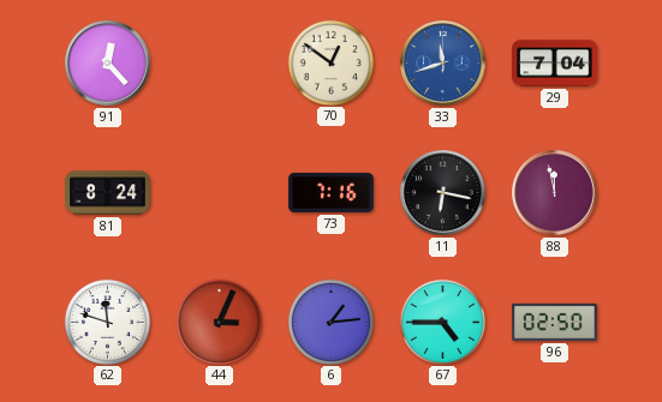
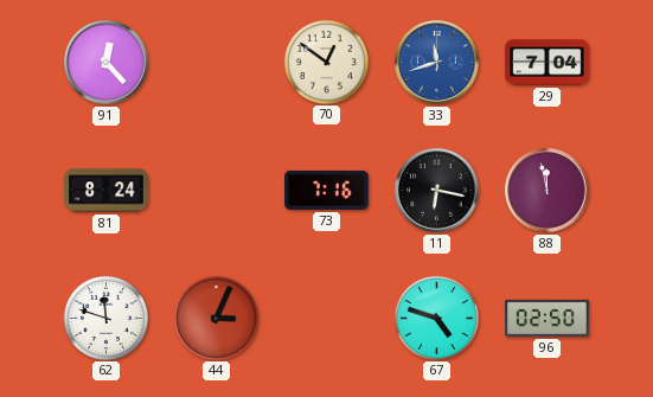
6: 1:14 -> none (330, 322)
67: 4:45 -> 4:48 (436, 318)
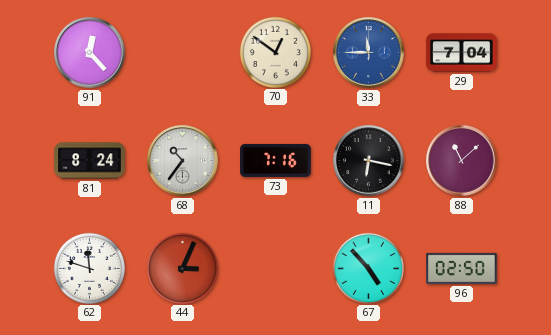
33: 11:42 -> 11:45 (369, 53)
68: none -> 10:36 (183, 161)
88: 11:58 -> 11:08 (462, 161)
67: 4:48 -> 4:53 (368, 268)
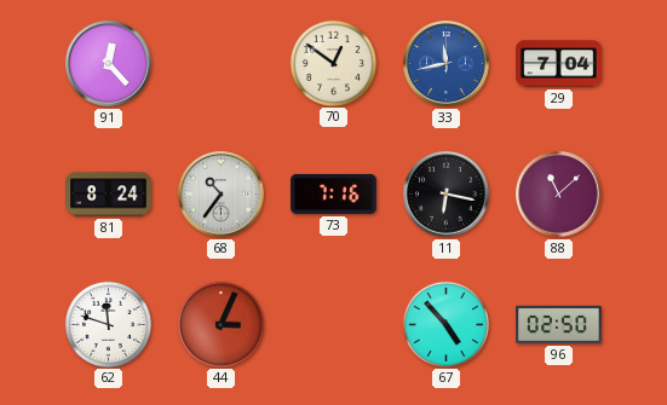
33: 11:45 -> 11:43 (447, 64)
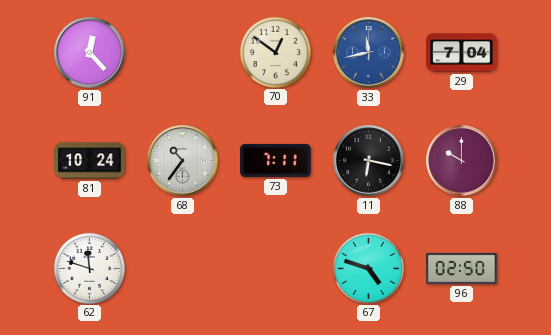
81: 8:24 -> 10:24 (90, 161)
73: 7:16 -> 7:11 (276, 160)
88: 11:08 -> 10:00 (462, 161)
44: 3:04 -> none (220, 324)
67: 4:53 -> 4:48 (368, 268)
